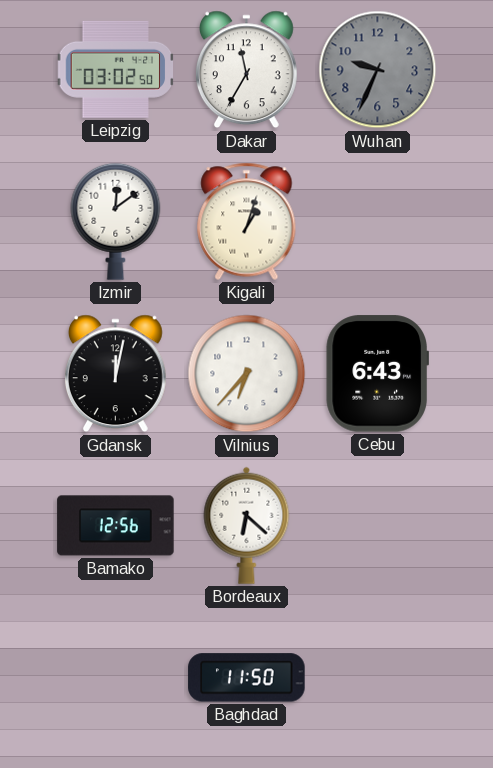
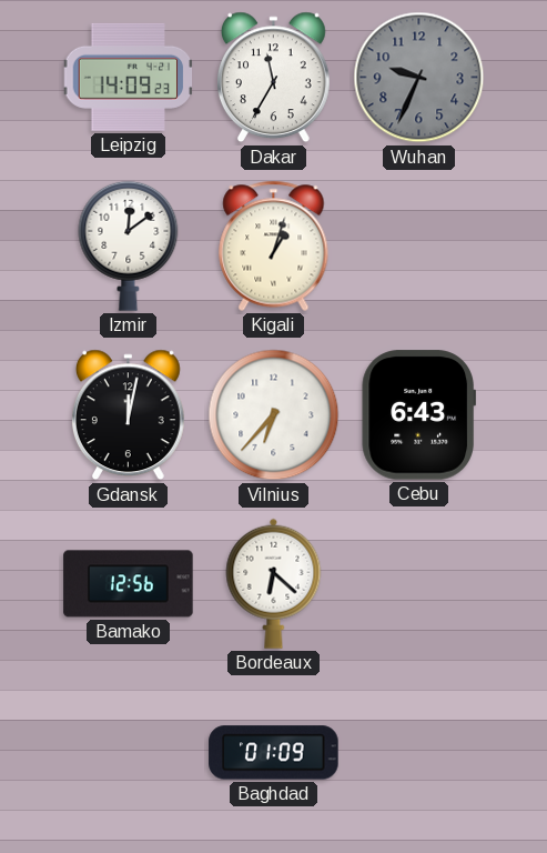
Leipzig: 03:02 -> 14:09 (129, 77)
Baghdad: 11:50 -> 01:09 (274, 753)
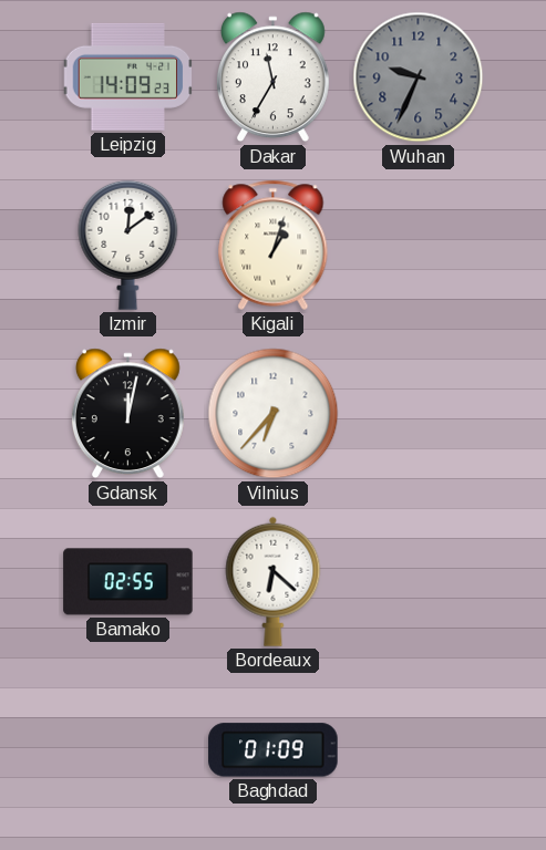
Cebu: 6:43 -> none (418, 415)
Bamako: 12:56 -> 02:55 (128, 582)
